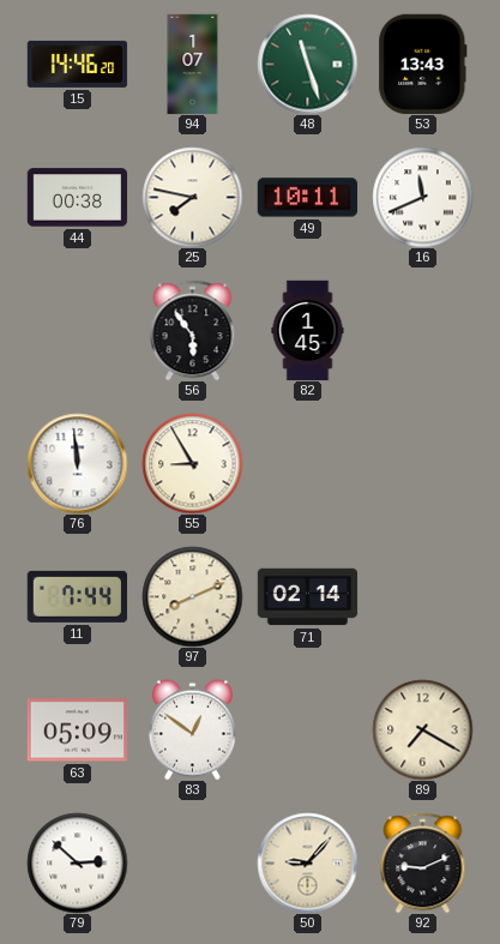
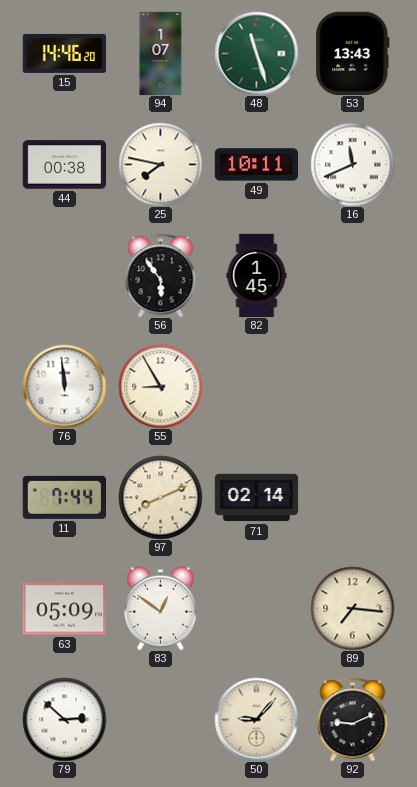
89: 7:20 -> 7:16 (352, 608)
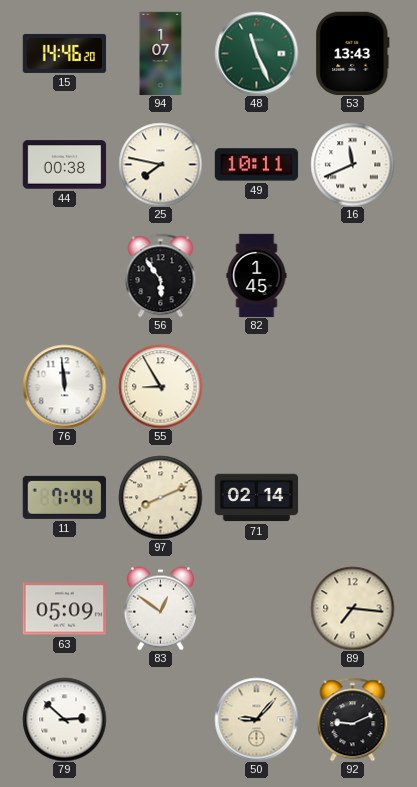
48: 11:27 -> 11:26 (256, 53)
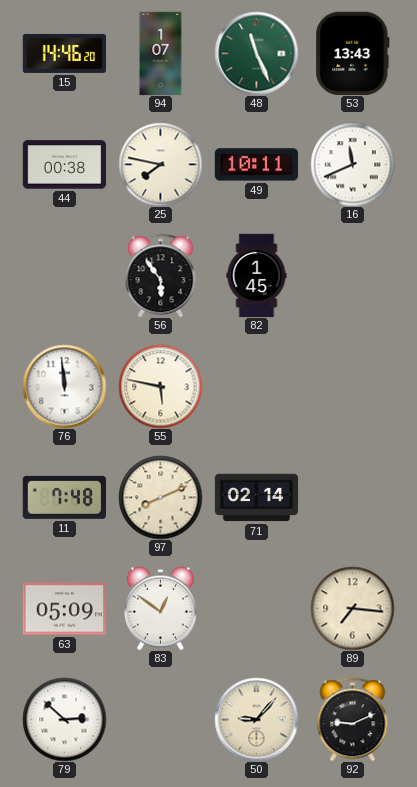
55: 8:55 -> 5:47 (160, 386)
11: 7:44 -> 7:48 (64, 497)
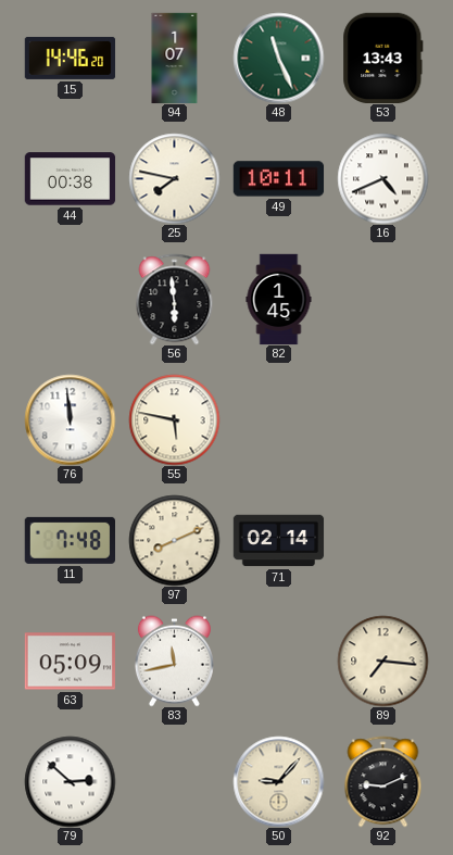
16: 11:41 -> 4:41 (382, 178)
56: 5:54 -> 5:59 (175, 299)
83: 12:51 -> 11:43 (174, 661)
